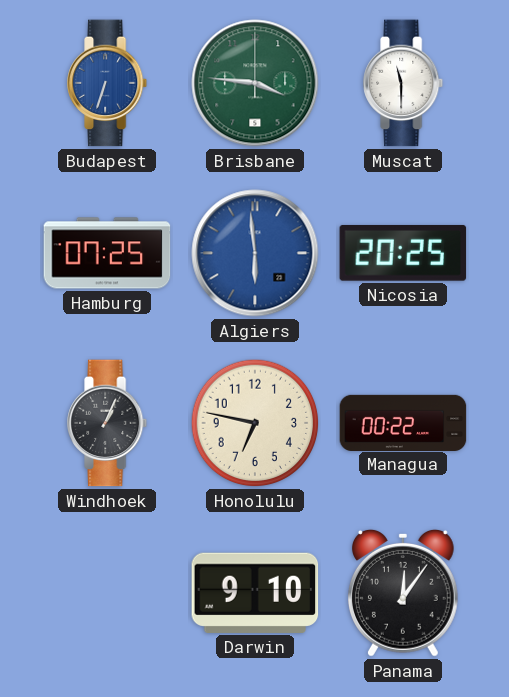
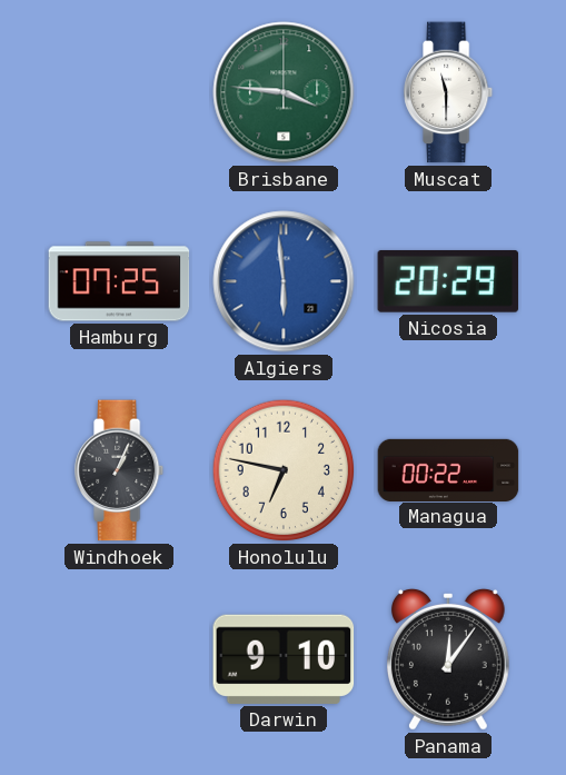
Budapest: 6:33 -> none (108, 83)
Nicosia: 20:25 -> 20:29 (448, 281)
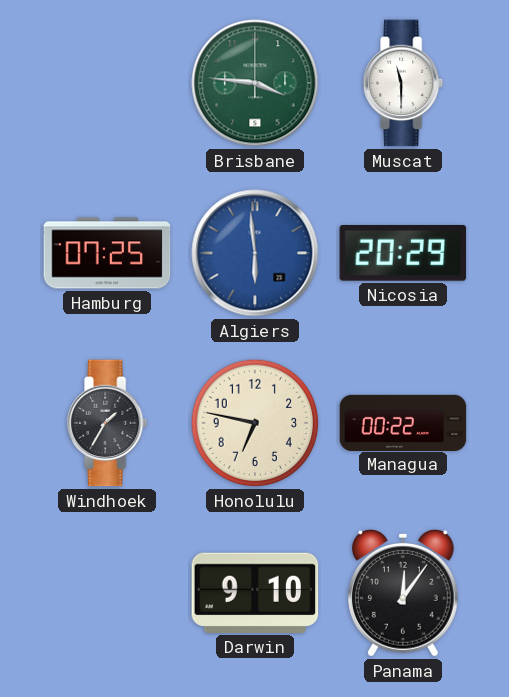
Windhoek: 1:04 -> 1:35 (108, 423)
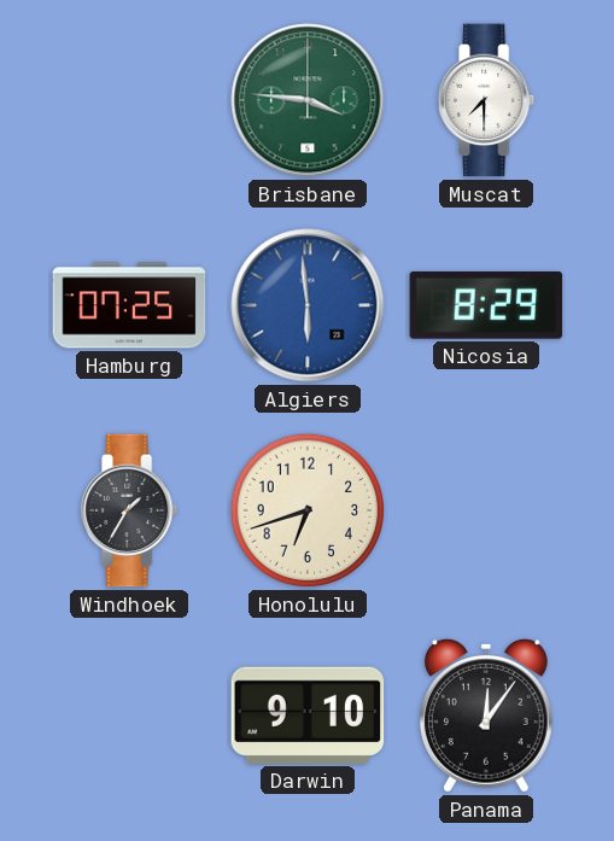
Muscat: 11:30 -> 7:30 (487, 100)
Nicosia: 20:29 -> 8:29 (486, 305)
Honolulu: 6:47 -> 6:42 (308, 510)
Managua: 00:22 -> none (403, 422)
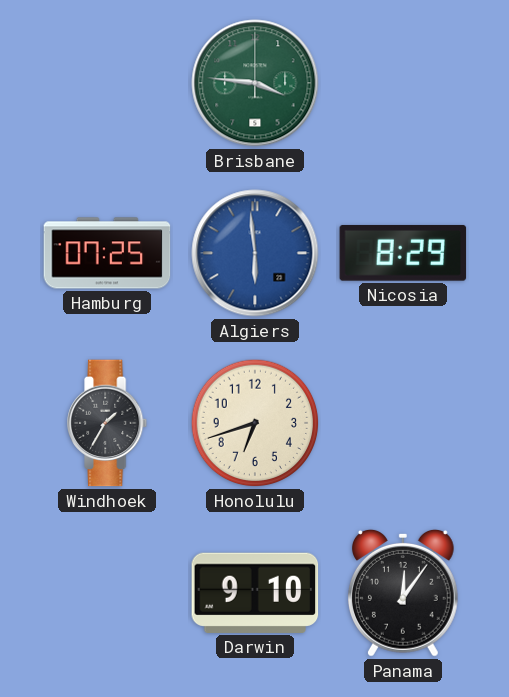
Muscat: 7:30 -> none (487, 100)
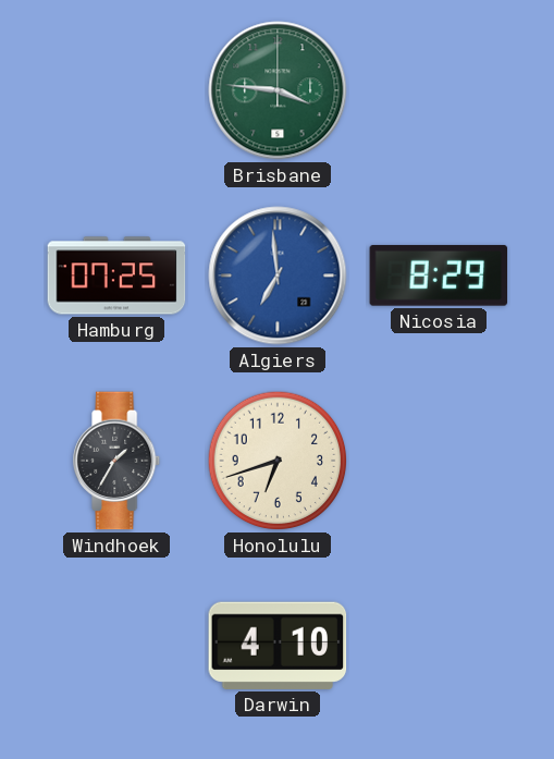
Algiers: 5:59 -> 6:59 (278, 276)
Darwin: 9:10 -> 4:10 (278, 646)
Panama: 12:06 -> none (403, 593)
